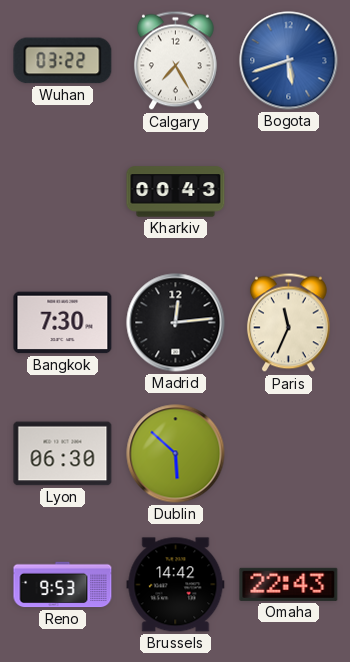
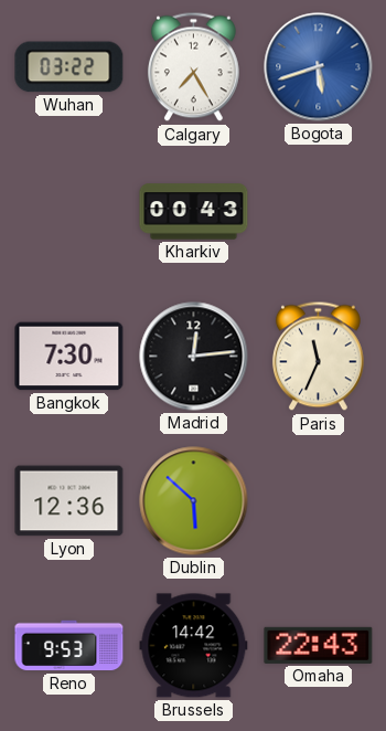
Lyon: 06:30 -> 12:36 (69, 501)
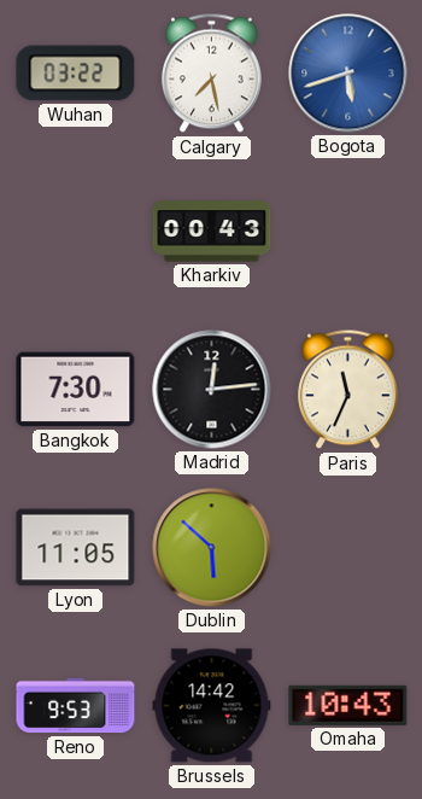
Calgary: 7:25 -> 7:28 (211, 74)
Lyon: 12:36 -> 11:05 (76, 548)
Omaha: 22:43 -> 10:43 (348, 705)
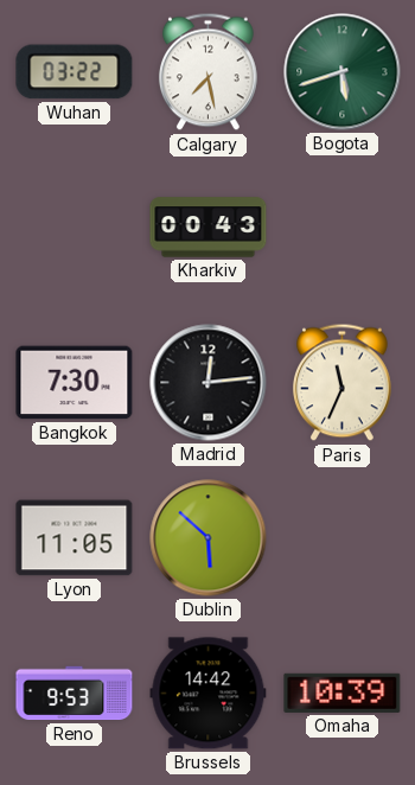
Bogota dial: blue -> green (343, 72)
Omaha: 10:43 -> 10:39 (343, 693)
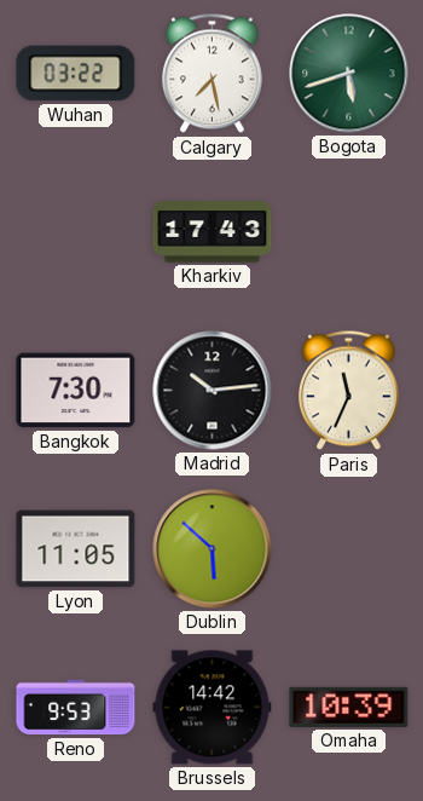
Kharkiv: 00:43 -> 17:43 (213, 232)
Madrid: 12:14 -> 10:14 (213, 391)
